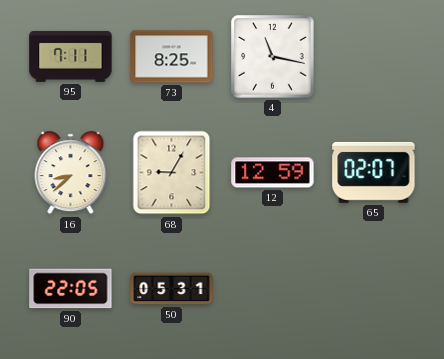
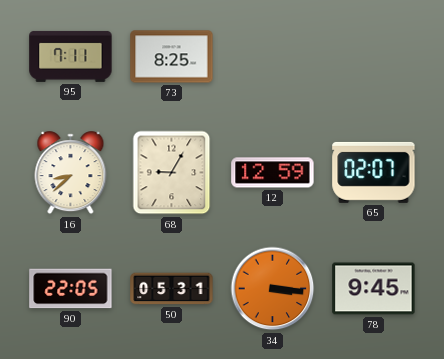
4: 11:17 -> none (273, 57)
34: none -> 3:16 (273, 289)
78: none -> 9:45 (374, 289)
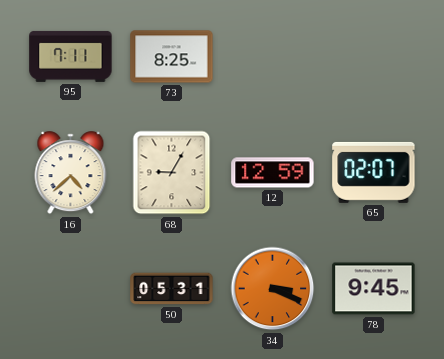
16: 8:38 -> 4:38 (71, 173)
90: 22:05 -> none (71, 289)
34: 3:16 -> 3:19 (273, 289)
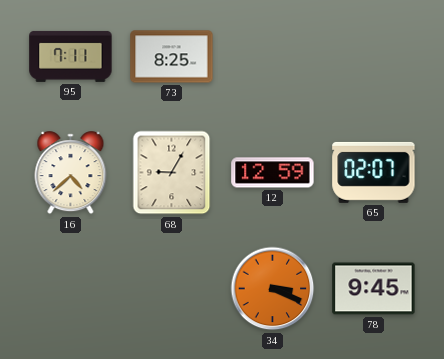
50: 05:31 -> none (172, 289)
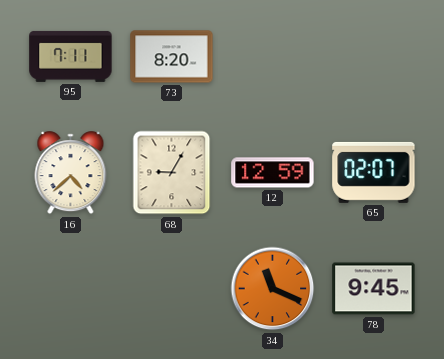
73: 8:25 -> 8:20 (172, 57)
34: 3:19 -> 11:19 (273, 289)
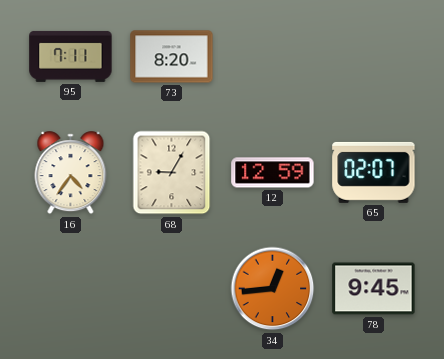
16: 4:38 -> 4:36 (71, 173)
34: 11:19 -> 12:44 (273, 289)
